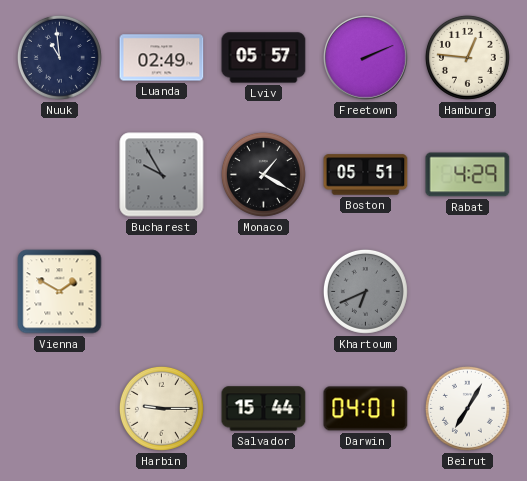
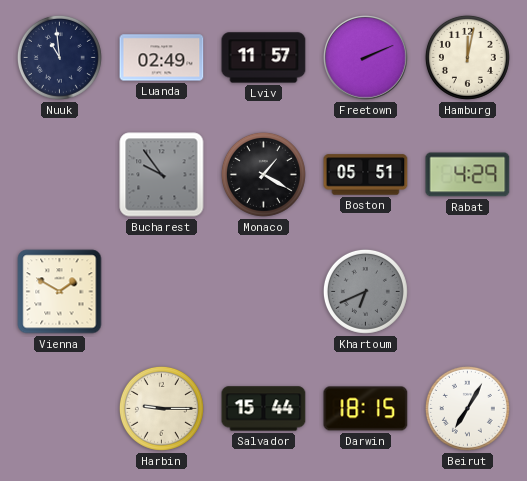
Lviv: 05:57 -> 11:57 (264, 58)
Hamburg: 12:46 -> 12:02 (467, 57)
Bucharest: 9:55 -> 9:54 (162, 175)
Darwin: 04:01 -> 18:15 (366, 409)
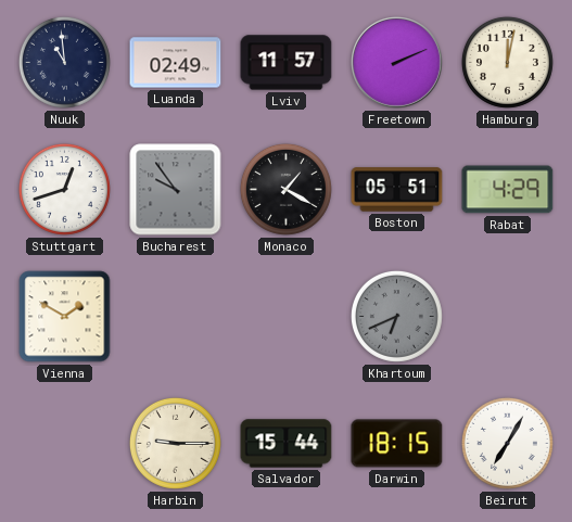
Stuttgart: none -> 12:42 (64, 189)
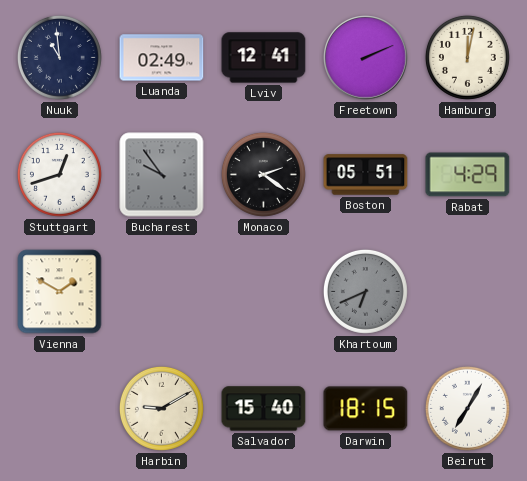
Lviv: 11:57 -> 12:41 (264, 58)
Monaco: 1:20 -> 2:21 (263, 174)
Harbin: 9:15 -> 9:10 (161, 408)
Salvador: 15:44 -> 15:40 (264, 409)
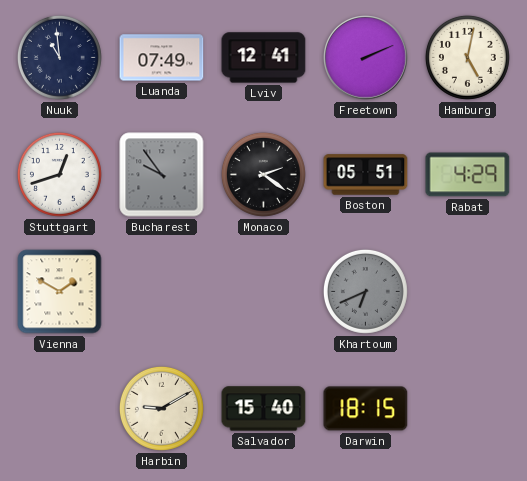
Luanda: 02:49 -> 07:49 (162, 58)
Hamburg: 12:02 -> 5:02 (467, 57)
Beirut: 7:05 -> none (467, 408)
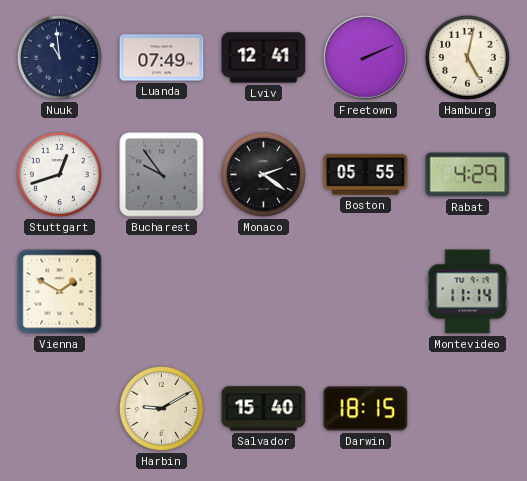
Boston: 05:51 -> 05:55 (366, 175)
Khartoum: 6:41 -> none (365, 291)
Montevideo: none -> 11:14 (468, 292)
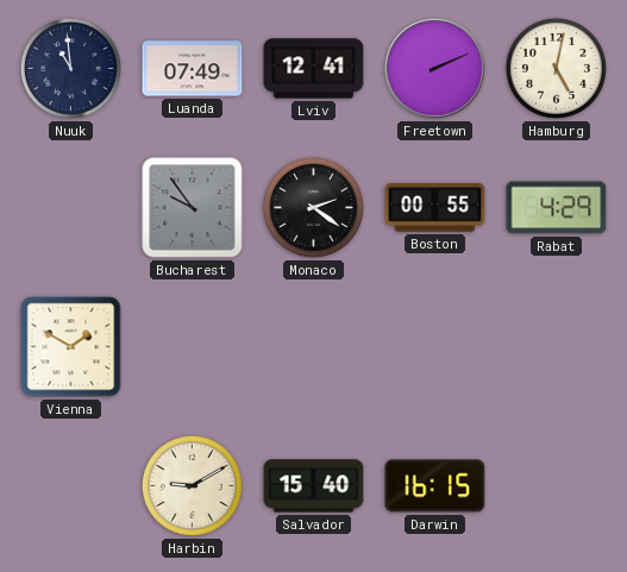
Stuttgart: 12:42 -> none (59, 174)
Boston: 05:55 -> 00:55 (435, 208)
Montevideo: 11:14 -> none (468, 292)
Darwin: 18:15 -> 16:15 (435, 486)
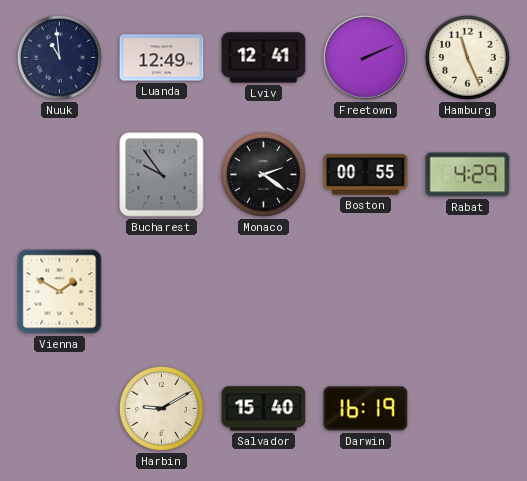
Luanda: 07:49 -> 12:49 (162, 58)
Hamburg: 5:02 -> 11:26 (467, 57)
Darwin: 16:15 -> 16:19 (366, 409)
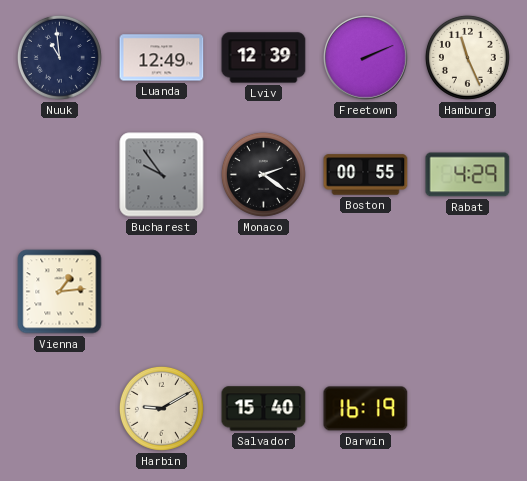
Lviv: 12:41 -> 12:39 (264, 58)
Vienna: 1:50 -> 1:14 (60, 292)
